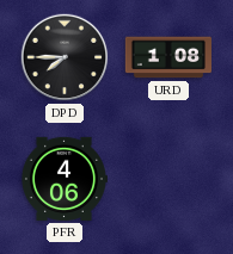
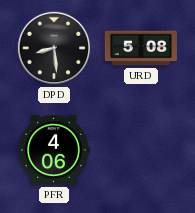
DPD: 7:45 -> 8:29 (54, 48)
URD: 1:08 -> 5:08 (141, 48)
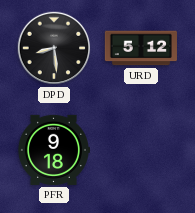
URD: 5:08 -> 5:12 (141, 48)
PFR: 4:06 -> 9:18 (53, 150)
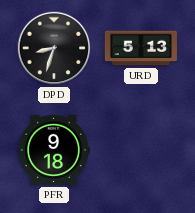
DPD: 8:29 -> 8:33 (54, 48)
URD: 5:12 -> 5:13 (141, 48)
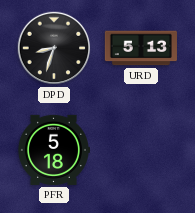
PFR: 9:18 -> 5:18 (53, 150)
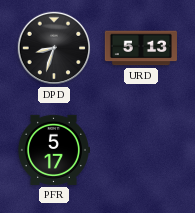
PFR: 5:18 -> 5:17 (53, 150)
